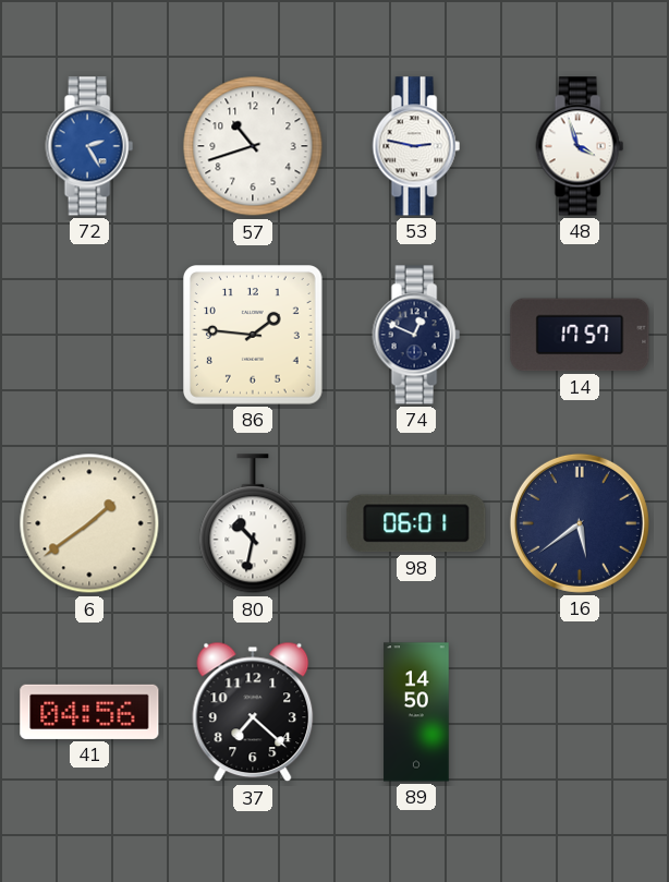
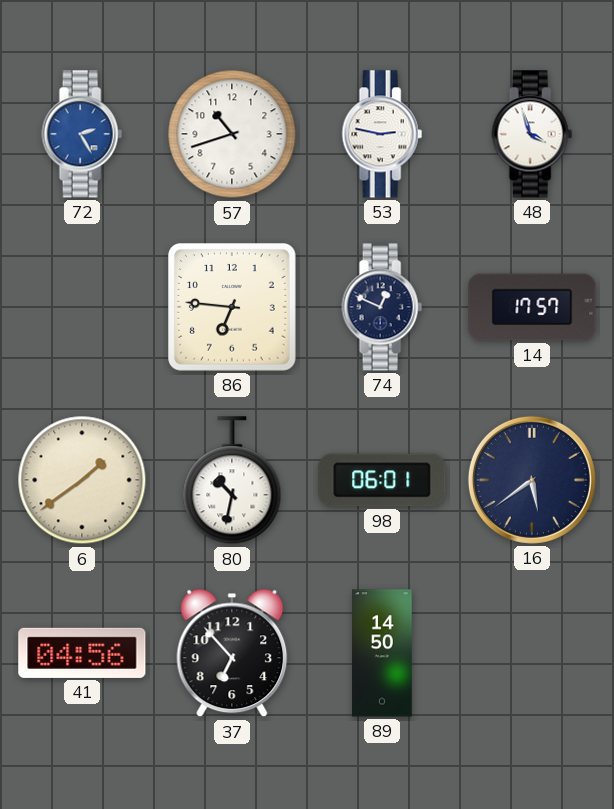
86: 1:46 -> 6:46 (233, 308)
37: 7:22 -> 6:53 (232, 653)
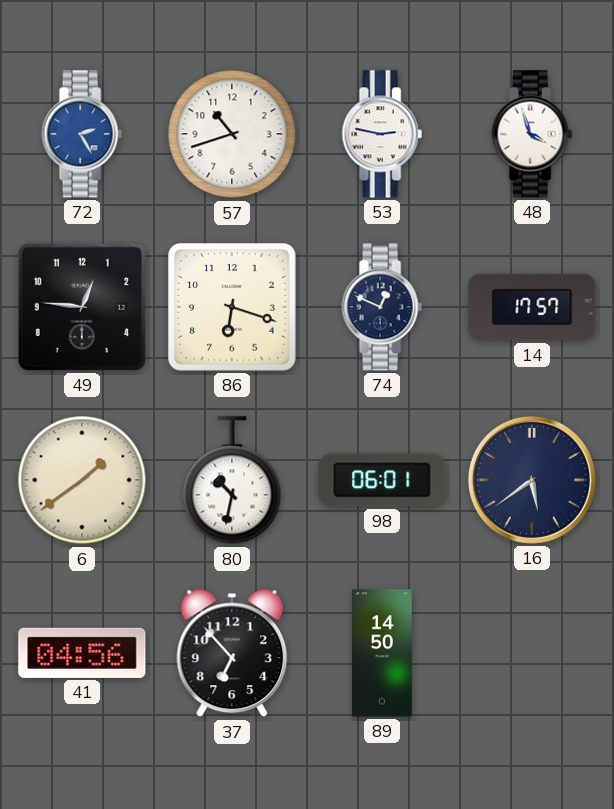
49: none -> 12:46 (82, 307)
86: 6:46 -> 6:18 (233, 308)
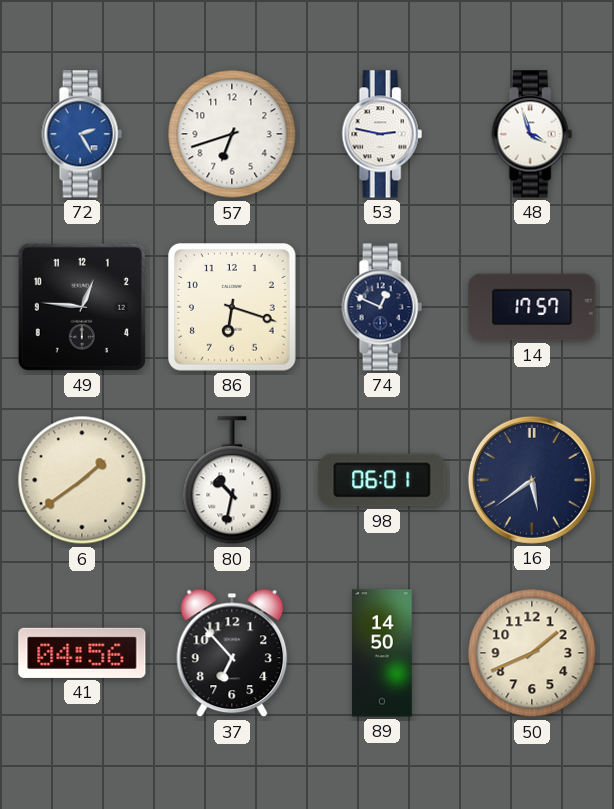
57: 10:42 -> 6:42 (232, 134)
50: none -> 1:41 (532, 653)
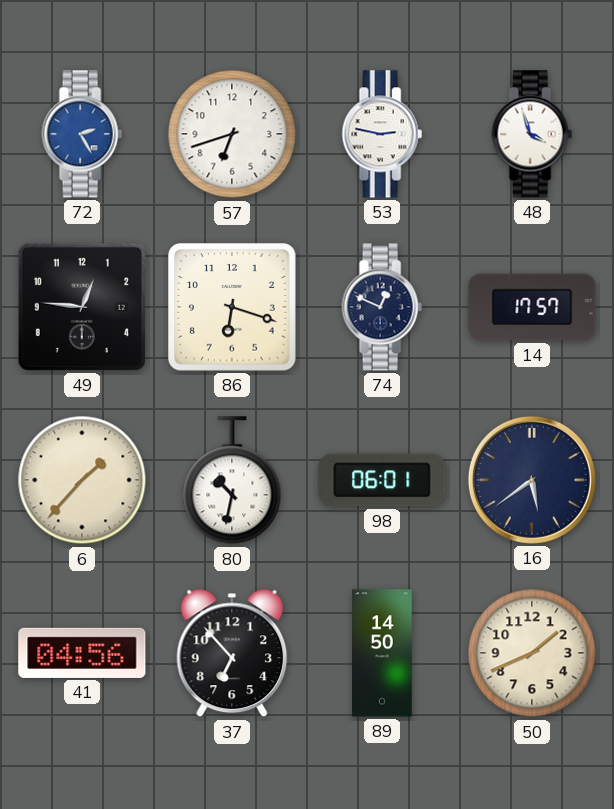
6: 1:39 -> 1:37 (82, 480)
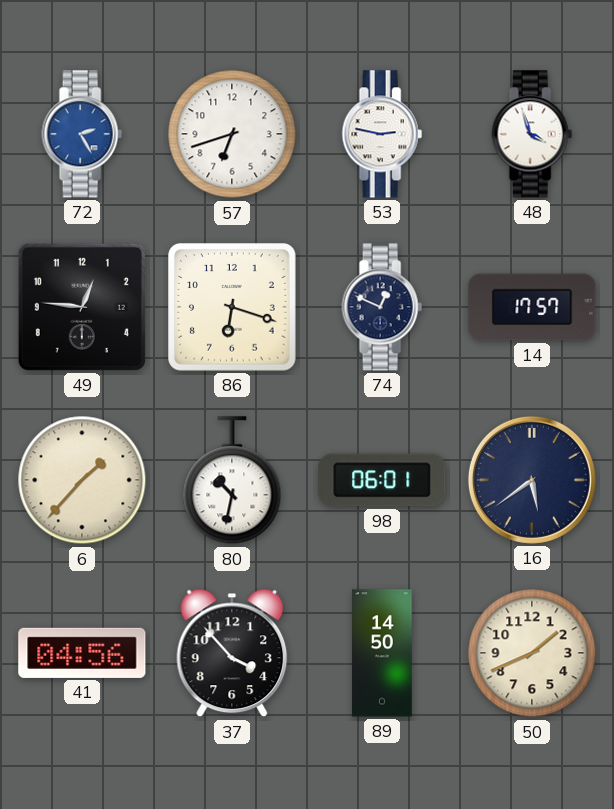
37: 6:53 -> 3:53 (232, 653)
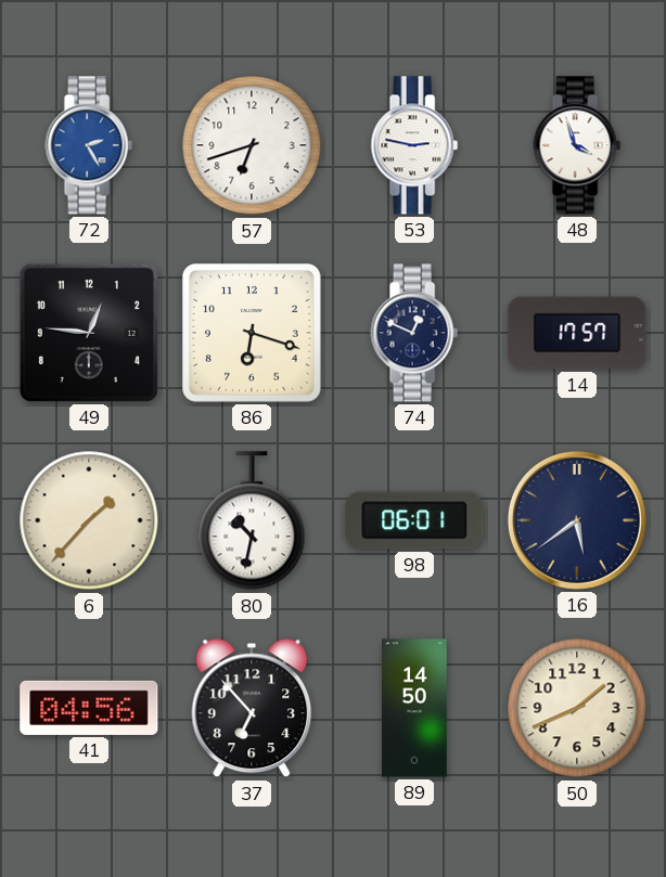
37: 3:53 -> 6:53 (252, 708)
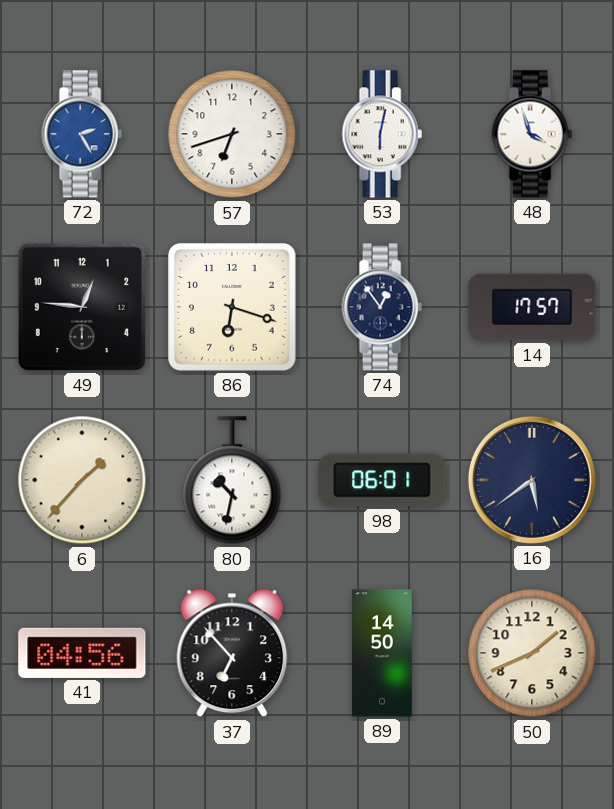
53: 2:47 -> 6:02 (382, 134)
74: 12:49 -> 12:54 (382, 307)
